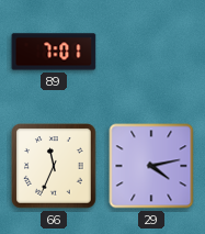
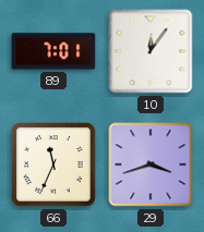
10: none -> 12:06 (151, 51)
29: 4:13 -> 3:42 (151, 164)
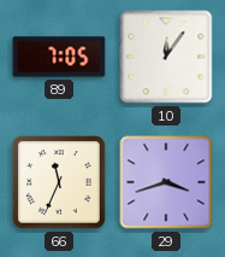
89: 7:01 -> 7:05 (59, 57)
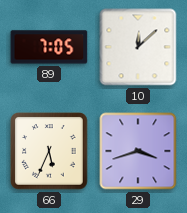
10: 12:06 -> 12:08 (138, 47)
66: 11:34 -> 5:34 (49, 151)
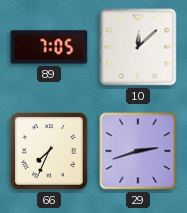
66: 5:34 -> 7:34 (49, 151)
29: 3:42 -> 2:42 (138, 151)
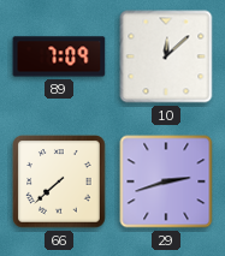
89: 7:05 -> 7:09 (59, 56)
66: 7:34 -> 7:38 (59, 181)
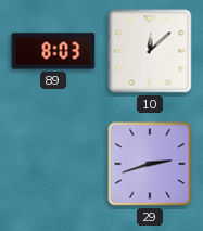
89: 7:09 -> 8:03 (53, 51)
66: 7:38 -> none (59, 181)
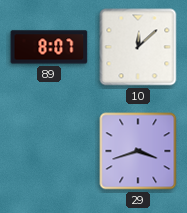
89: 8:03 -> 8:07 (49, 47)
29: 2:42 -> 3:42 (138, 151)
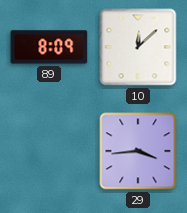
89: 8:07 -> 8:09 (49, 47)
29: 3:42 -> 3:44 (138, 151)
